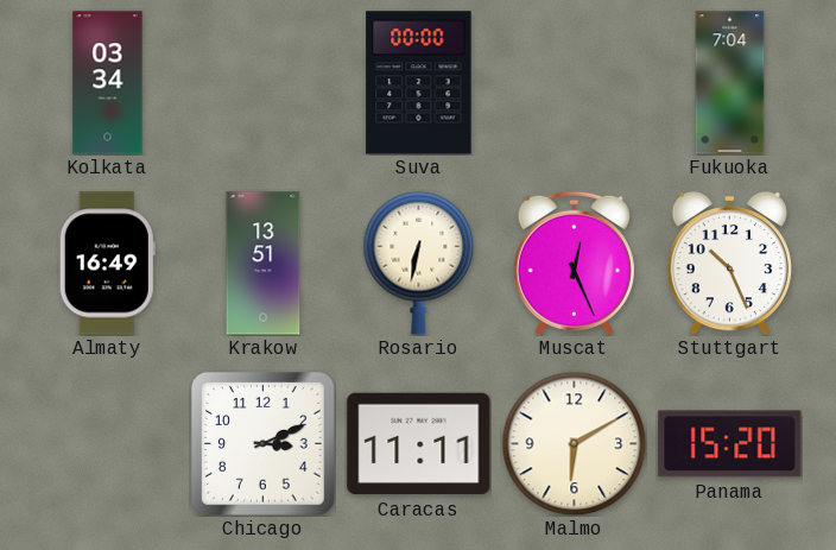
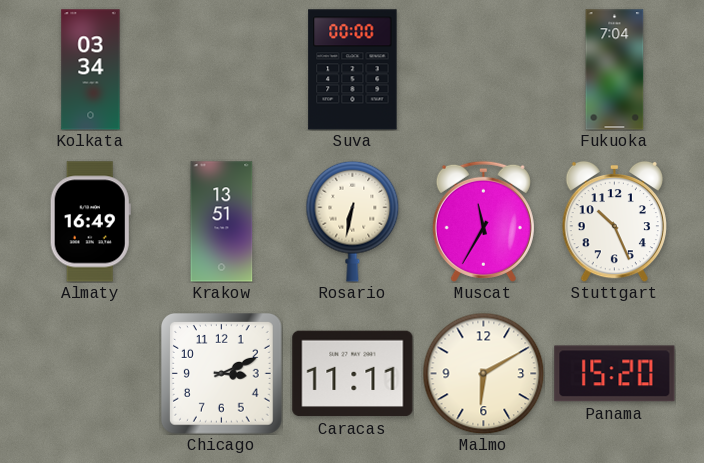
Muscat: 12:26 -> 11:35 (483, 221)
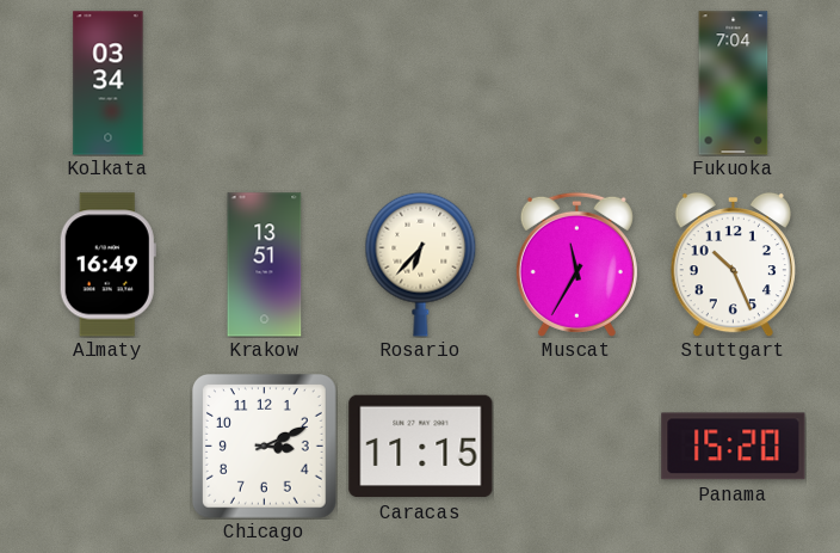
Suva: 00:00 -> none (353, 70)
Rosario: 6:32 -> 6:37 (421, 264)
Caracas: 11:11 -> 11:15 (421, 447)
Malmo: 6:10 -> none (483, 373)
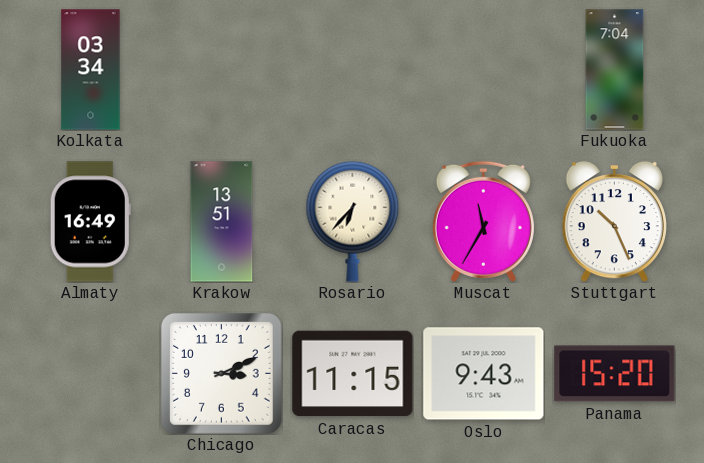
Oslo: none -> 9:43 (484, 374)
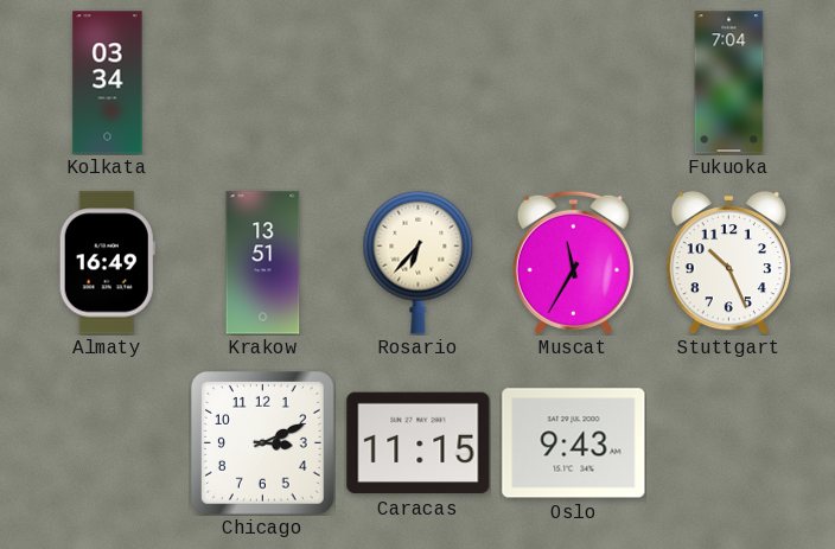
Panama: 15:20 -> none (615, 374)
